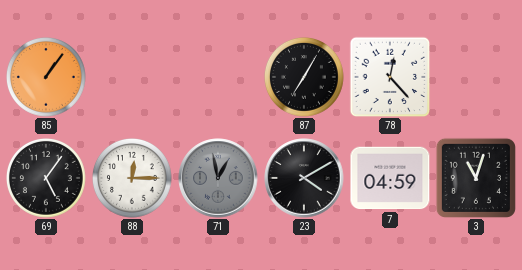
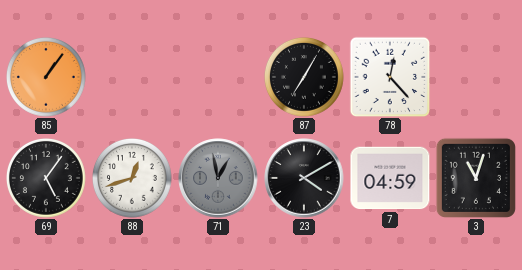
88: 12:15 -> 12:42 (133, 179)
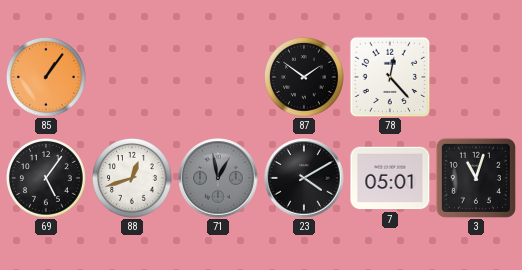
87: 7:05 -> 1:51 (305, 78)
7: 04:59 -> 05:01 (390, 178)
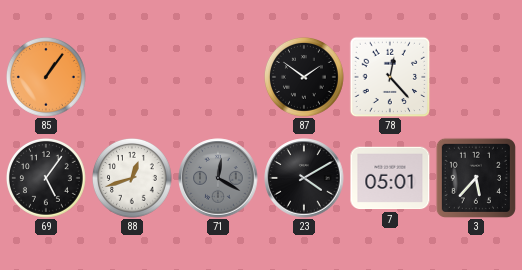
71: 12:58 -> 12:20 (218, 178)
3: 11:03 -> 5:37 (476, 178)
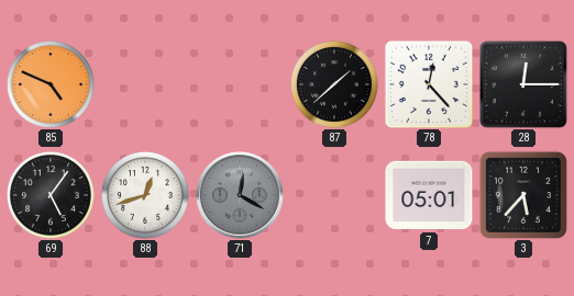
85: 1:06 -> 4:49 (52, 86)
87: 1:51 -> 1:38 (335, 86)
28: none -> 12:15 (523, 84)
23: 4:10 -> none (304, 178)
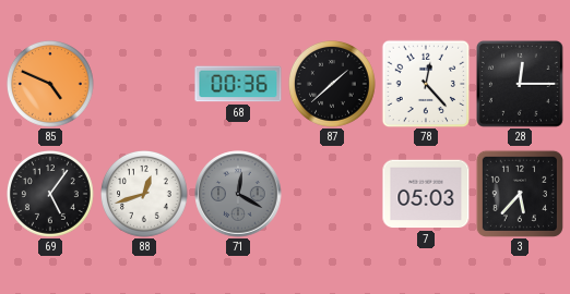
68: none -> 00:36 (238, 84)
7: 05:01 -> 05:03 (426, 194)
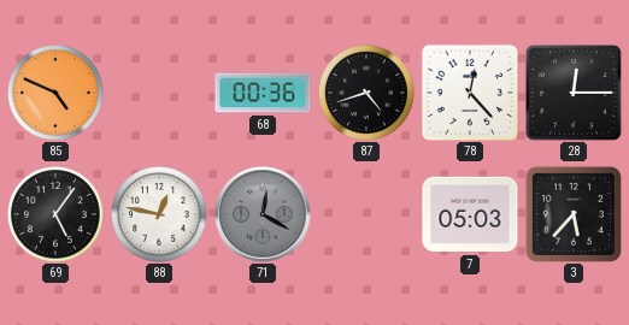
87: 1:38 -> 4:42 (368, 94)
88: 12:42 -> 12:47 (160, 215)
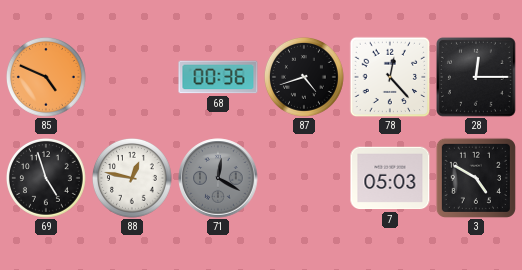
69: 5:06 -> 4:57 (47, 179)
3: 5:37 -> 4:50 (476, 178)
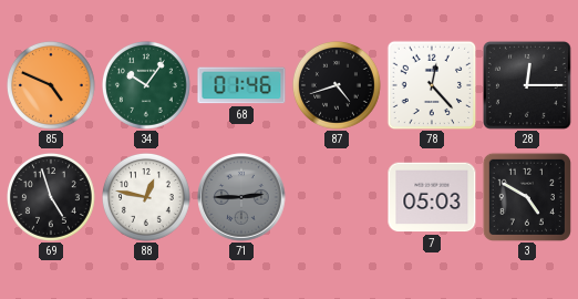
34: none -> 10:06 (147, 86)
68: 00:36 -> 01:46 (241, 85)
71: 12:20 -> 2:45 (241, 197)
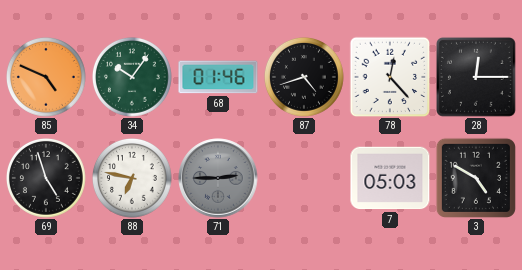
88: 12:47 -> 6:47 (133, 179)
